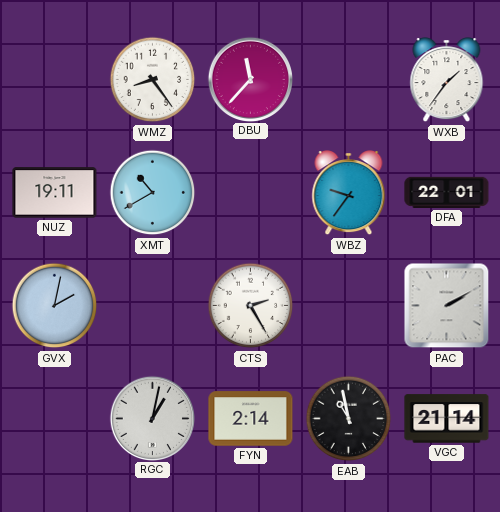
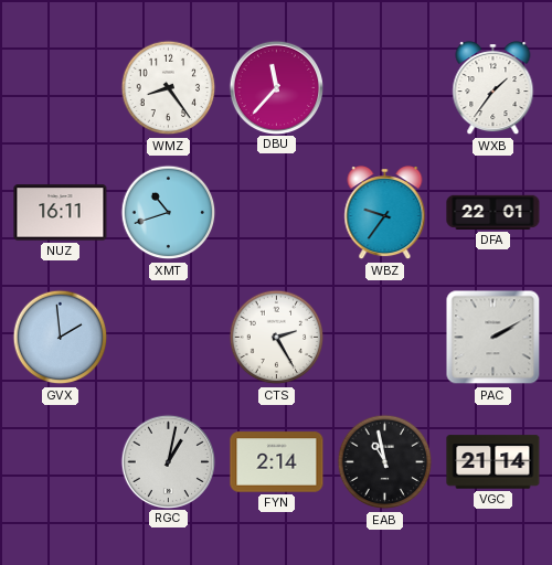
NUZ: 19:11 -> 16:11 (61, 213)
XMT: 10:40 -> 10:42 (169, 213)
GVX: 2:02 -> 1:59 (61, 338)
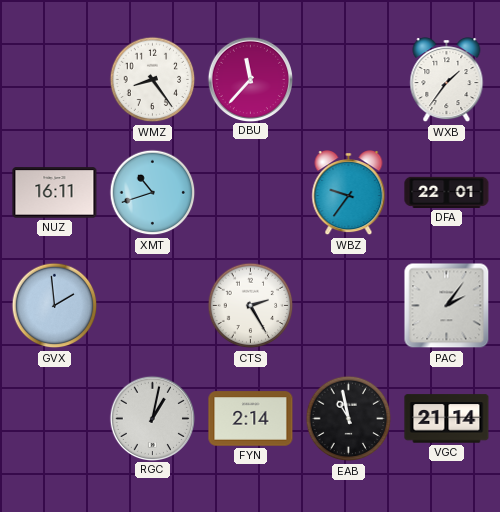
PAC: 2:10 -> 2:06 (447, 306)
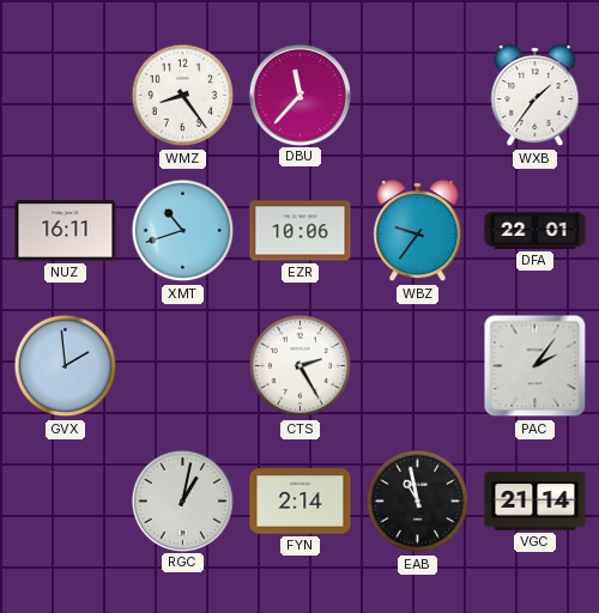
EZR: none -> 10:06 (301, 231)
